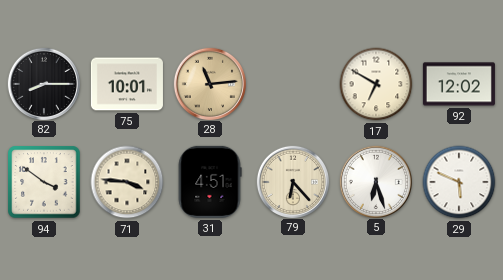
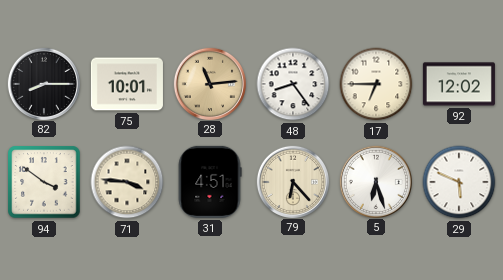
48: none -> 8:24 (293, 84)
17: 6:50 -> 6:45 (376, 84)
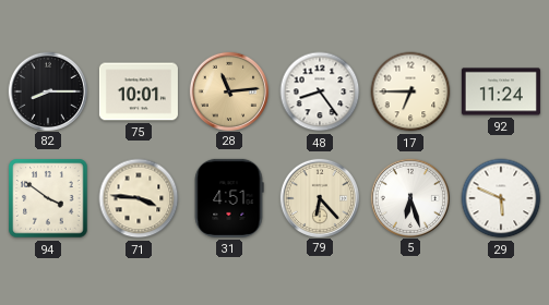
92: 12:02 -> 11:24 (501, 91)
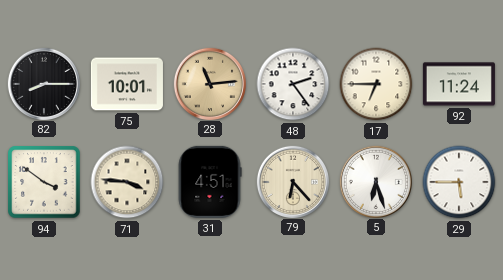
48: 8:24 -> 2:24 (293, 84)
29: 5:49 -> 5:45 (459, 182)
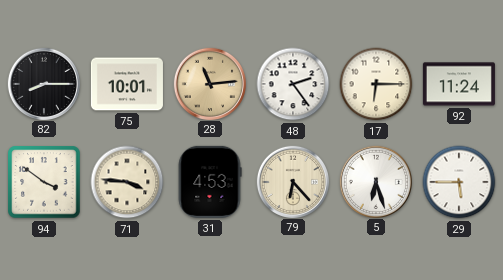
17: 6:45 -> 6:15 (376, 84)
31: 4:51 -> 4:53 (210, 182)
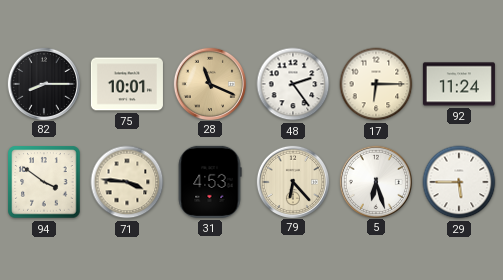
28: 11:14 -> 11:19 (209, 83)
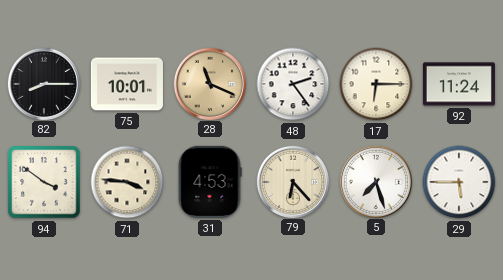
5: 6:27 -> 7:27 (375, 181)
